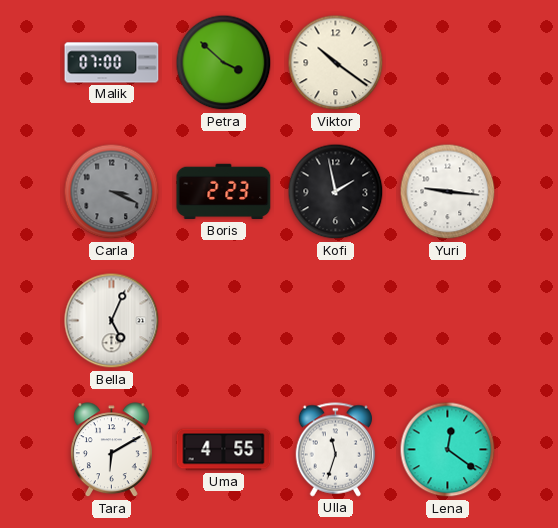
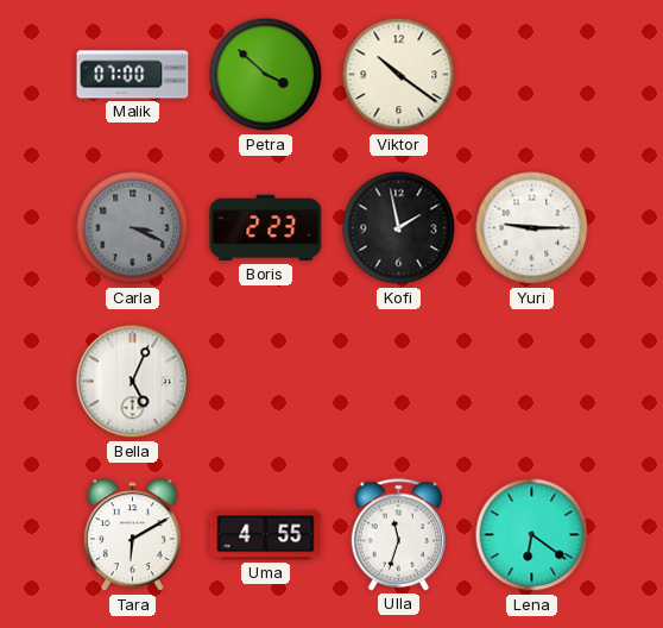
Yuri: 9:16 -> 9:15 (532, 228)
Lena: 12:21 -> 6:21 (532, 535)
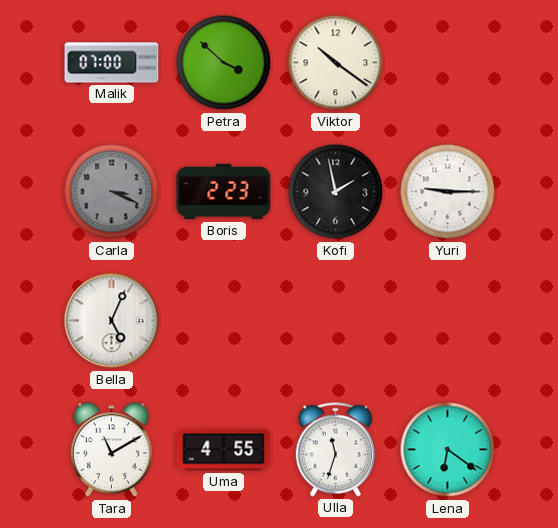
Tara: 6:10 -> 11:10 (111, 450)
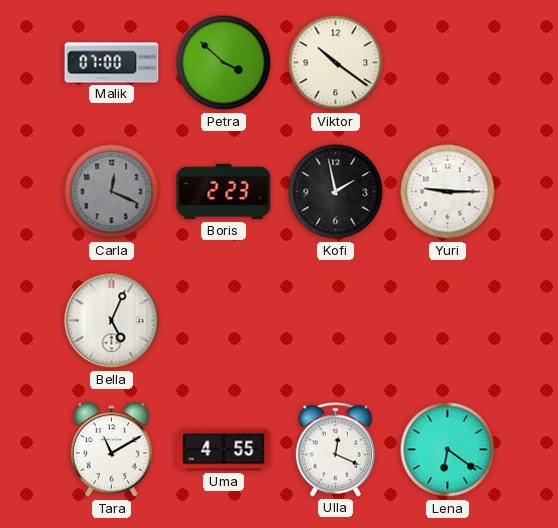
Carla: 3:19 -> 12:19 (112, 192)
Ulla: 11:33 -> 12:19 (336, 450)
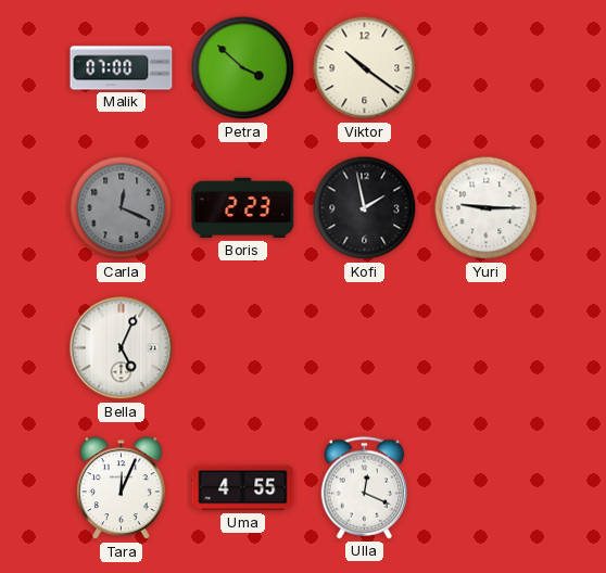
Tara: 11:10 -> 12:04 (121, 488)
Lena: 6:21 -> none (448, 450)
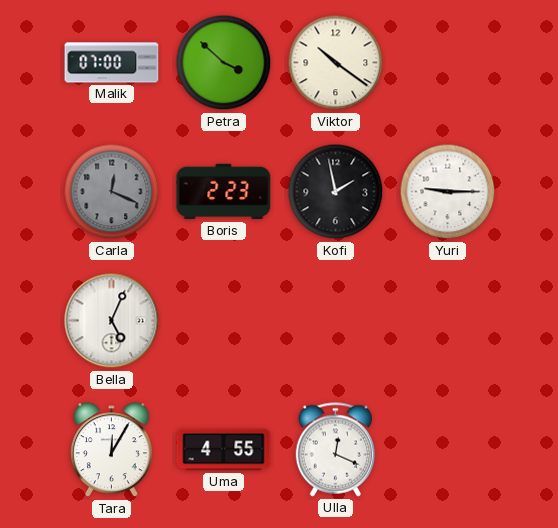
Tara: 12:04 -> 12:05 (111, 450)
